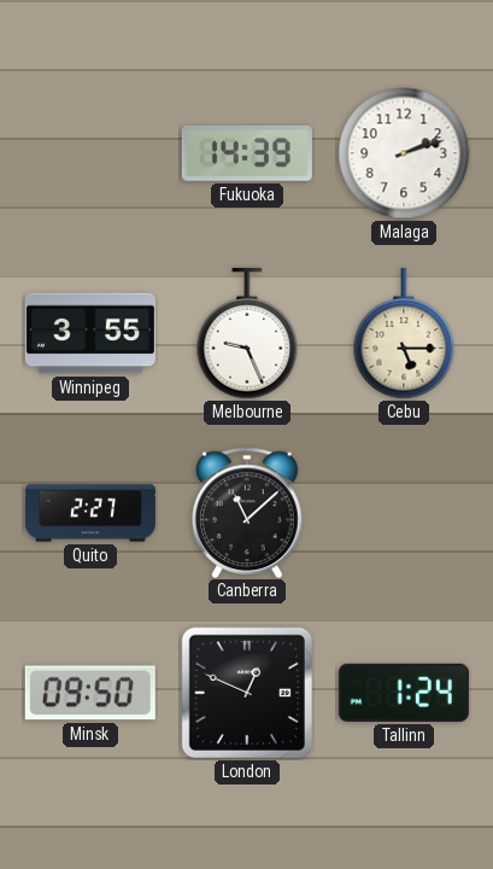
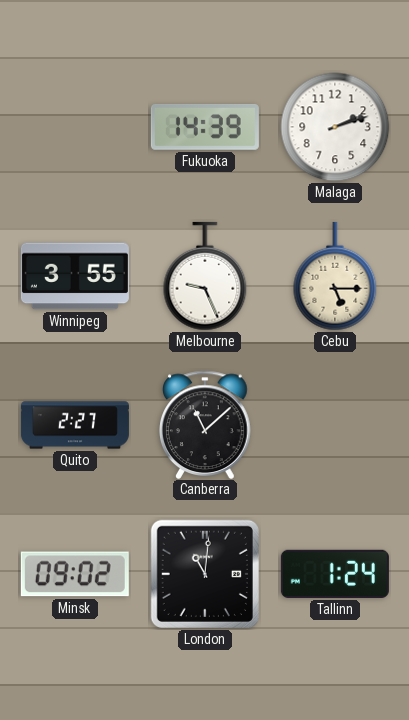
Minsk: 09:50 -> 09:02 (75, 574)
London: 12:49 -> 11:01 (205, 574)
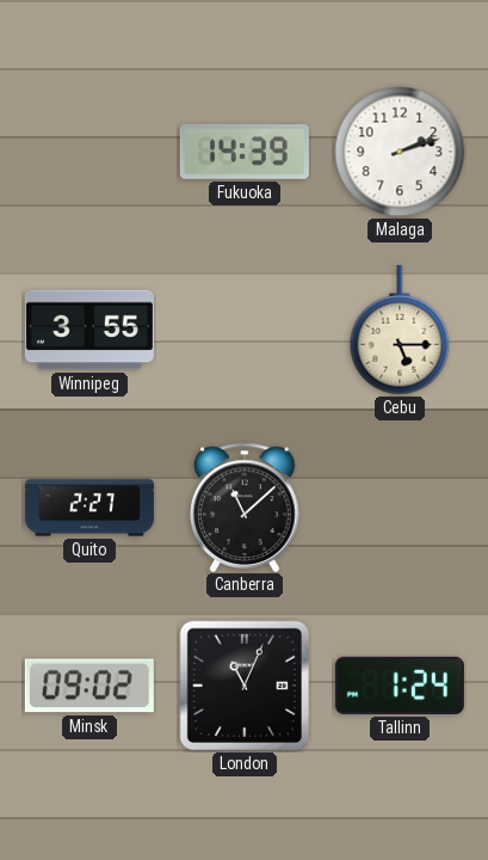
Melbourne: 9:26 -> none (205, 276)
London: 11:01 -> 11:04 (245, 686)
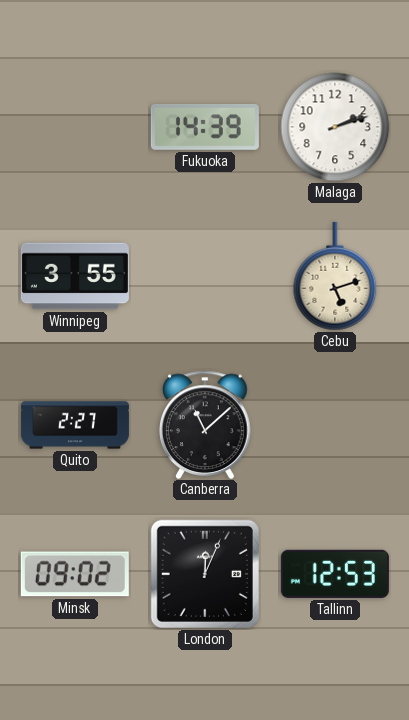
Cebu: 5:15 -> 5:12 (335, 276)
London: 11:04 -> 12:04 (205, 574)
Tallinn: 1:24 -> 12:53 (335, 574)
